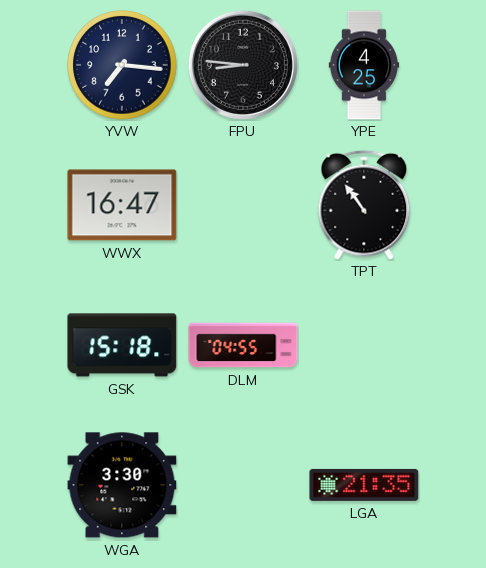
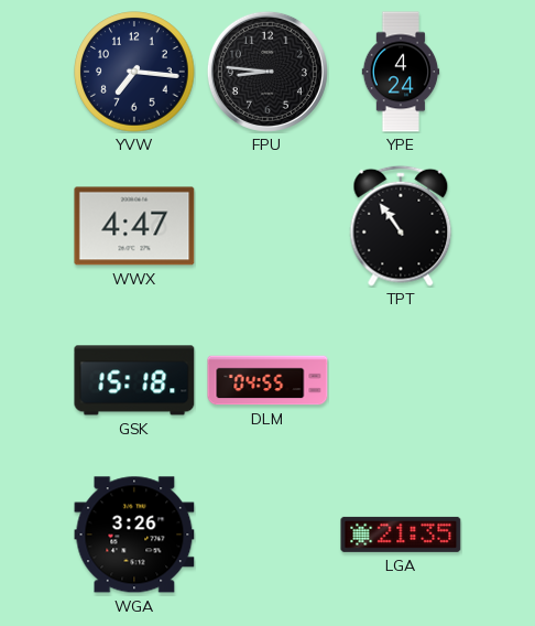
YPE: 4:25 -> 4:24 (401, 72)
WWX: 16:47 -> 4:47 (134, 226)
WGA: 3:30 -> 3:26 (134, 535)
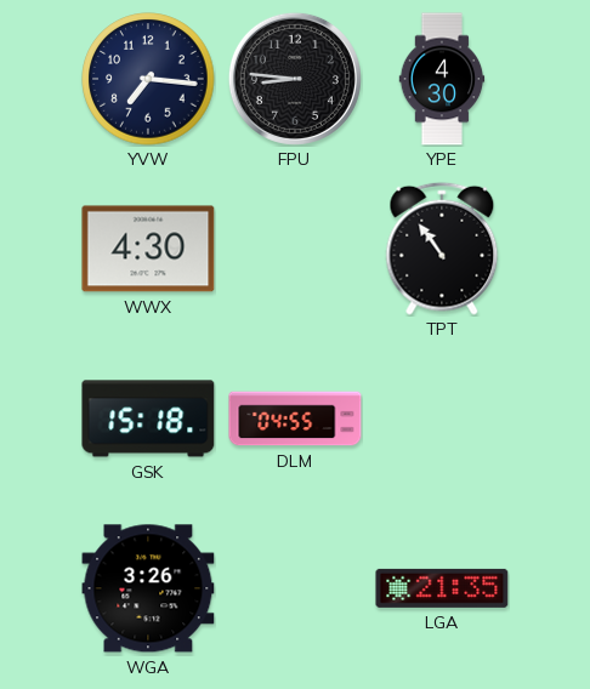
YPE: 4:24 -> 4:30 (442, 79)
WWX: 4:47 -> 4:30 (148, 249)
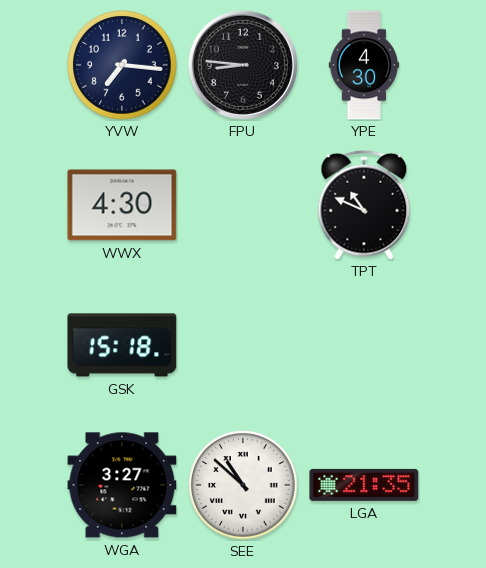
TPT: 10:54 -> 10:49 (364, 205)
DLM: 04:55 -> none (295, 418)
WGA: 3:26 -> 3:27 (122, 485)
SEE: none -> 10:52 (243, 485)
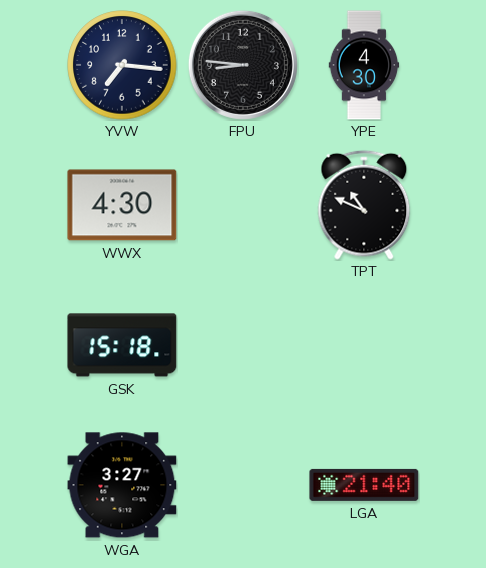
SEE: 10:52 -> none (243, 485)
LGA: 21:35 -> 21:40 (364, 485)
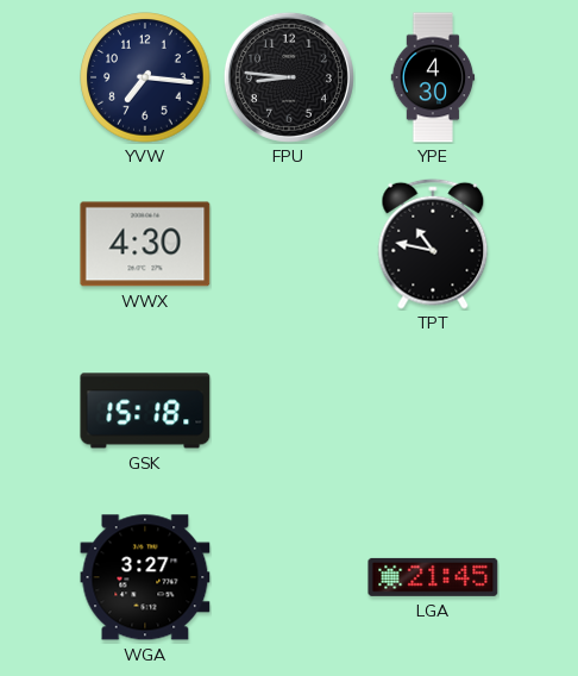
TPT: 10:49 -> 10:47 (433, 244)
LGA: 21:40 -> 21:45 (433, 577)
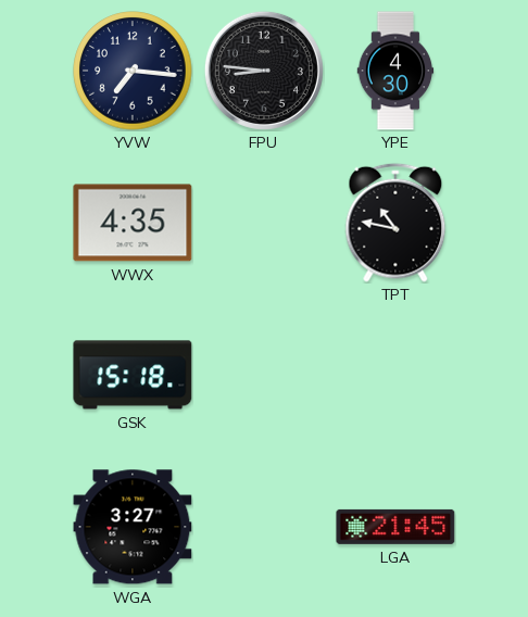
WWX: 4:30 -> 4:35 (133, 223)
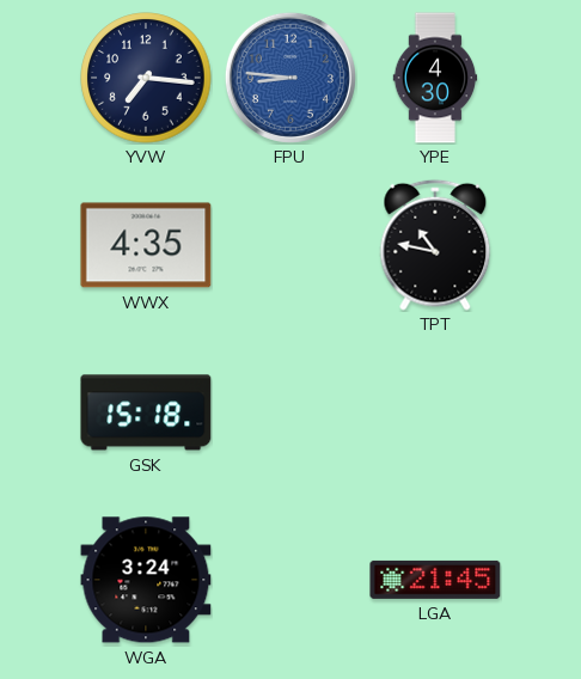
FPU dial: black -> blue (290, 78)
WGA: 3:27 -> 3:24 (146, 580)
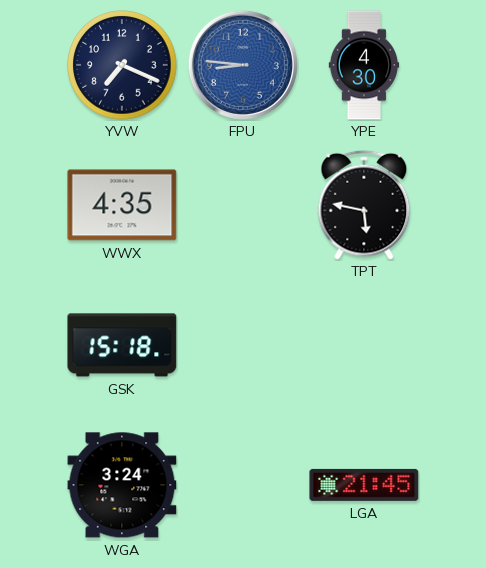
YVW: 7:16 -> 7:19 (122, 65)
TPT: 10:47 -> 5:47 (364, 205)
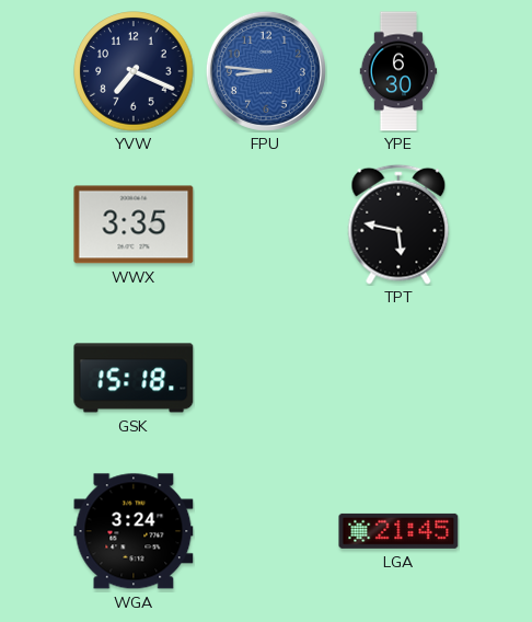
YPE: 4:30 -> 6:30 (398, 71)
WWX: 4:35 -> 3:35 (134, 224)
